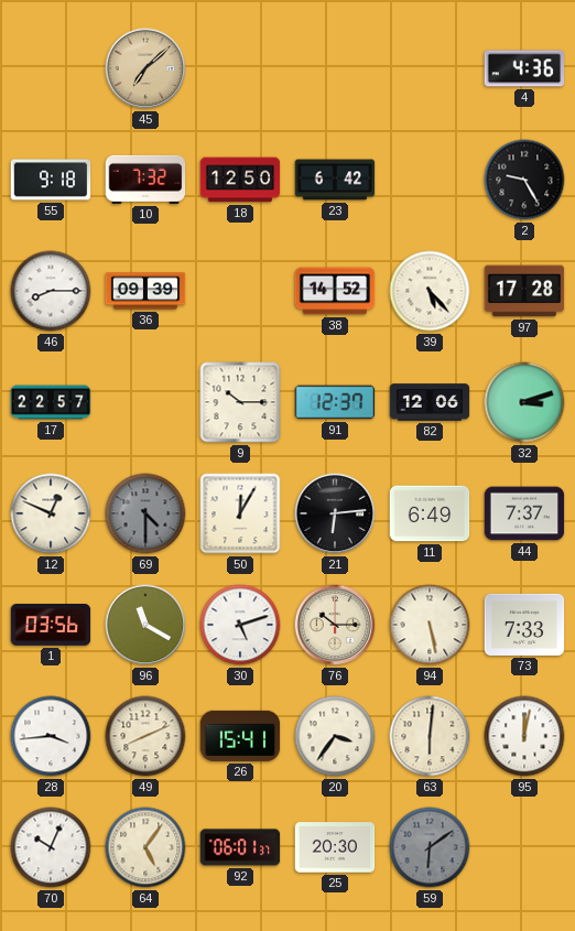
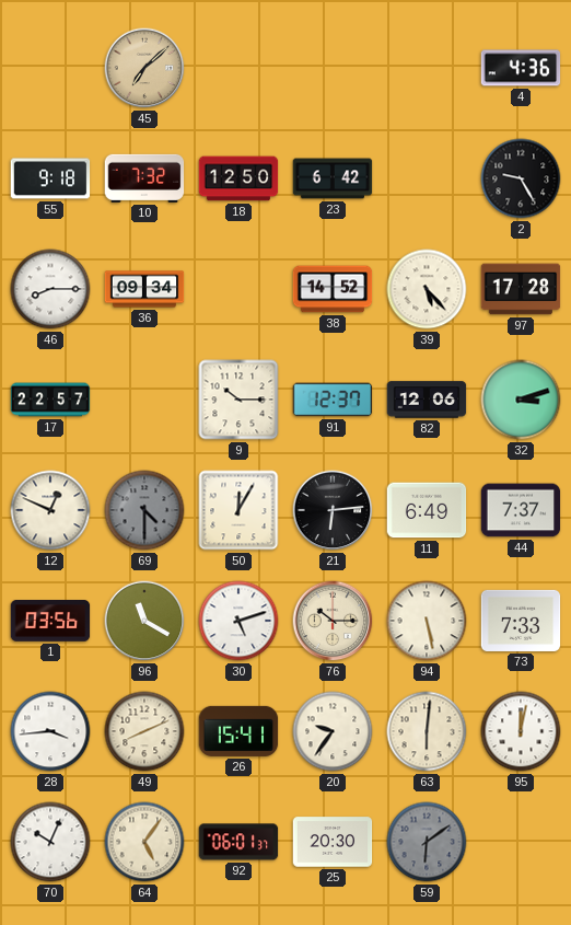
36: 09:39 -> 09:34 (144, 289)
20: 3:36 -> 9:36 (333, 731)
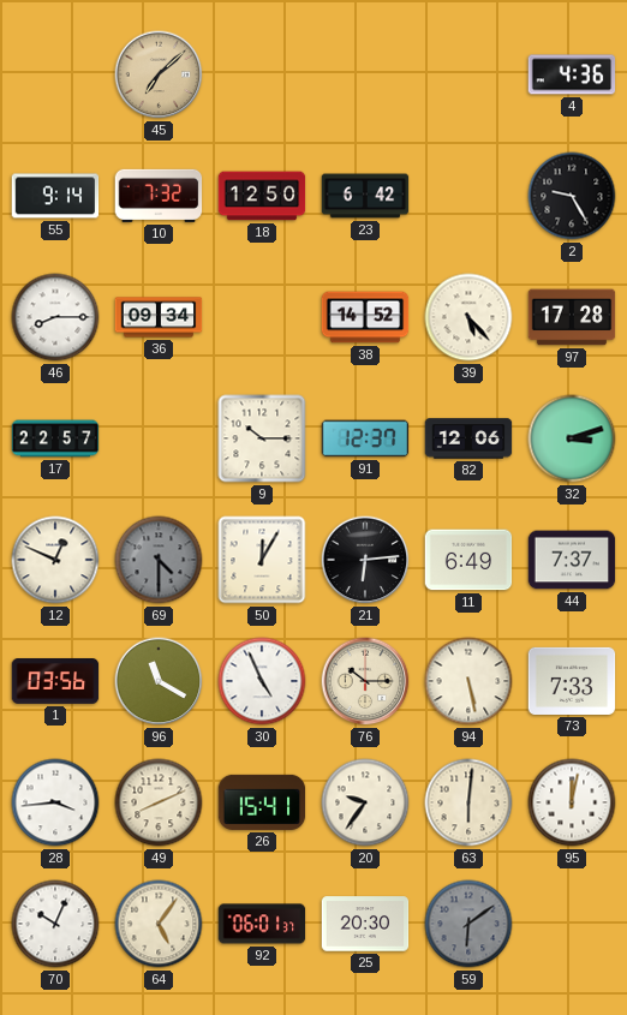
55: 9:18 -> 9:14 (55, 196)
30: 5:12 -> 4:56 (262, 681)
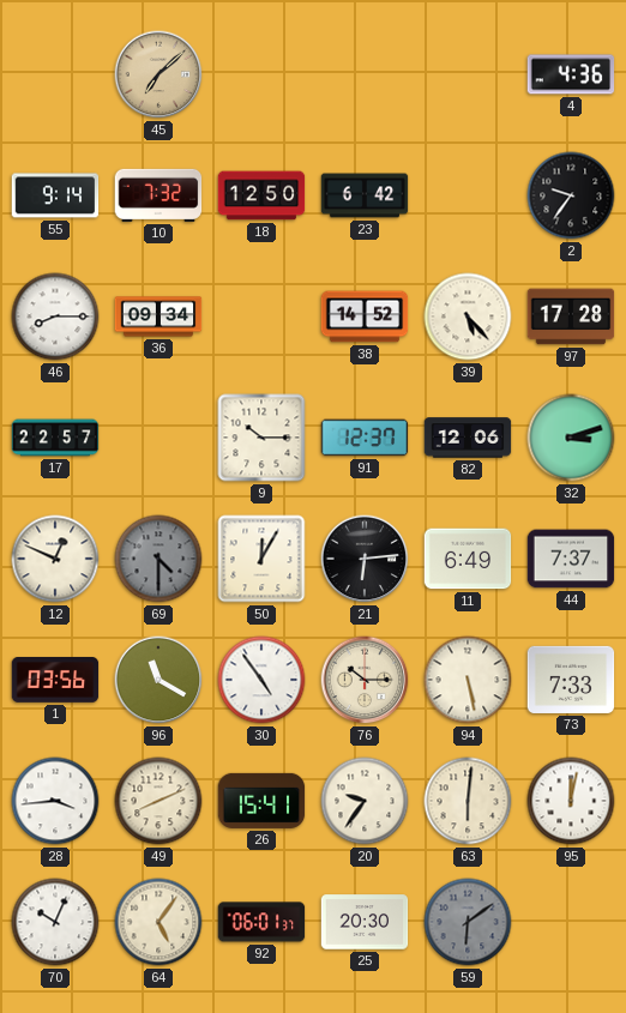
2: 9:25 -> 9:36 (571, 195)
30: 4:56 -> 4:54 (261, 680)
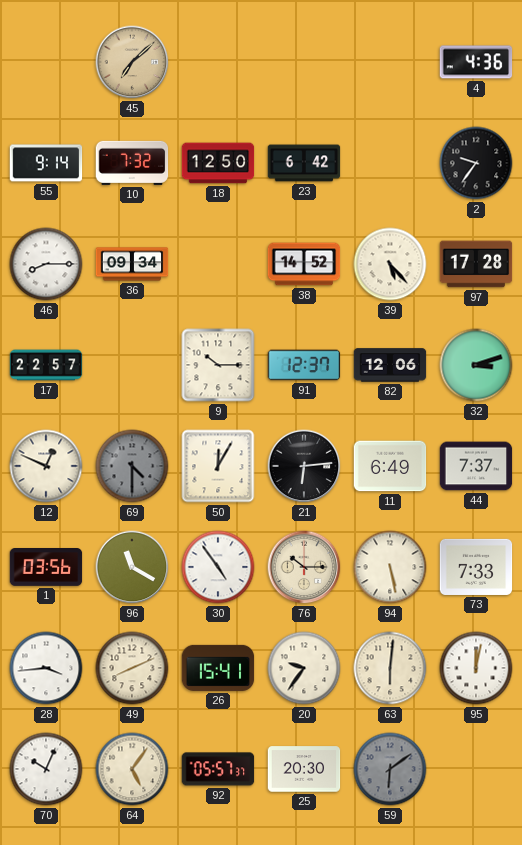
92: 06:01 -> 05:57 (218, 769)
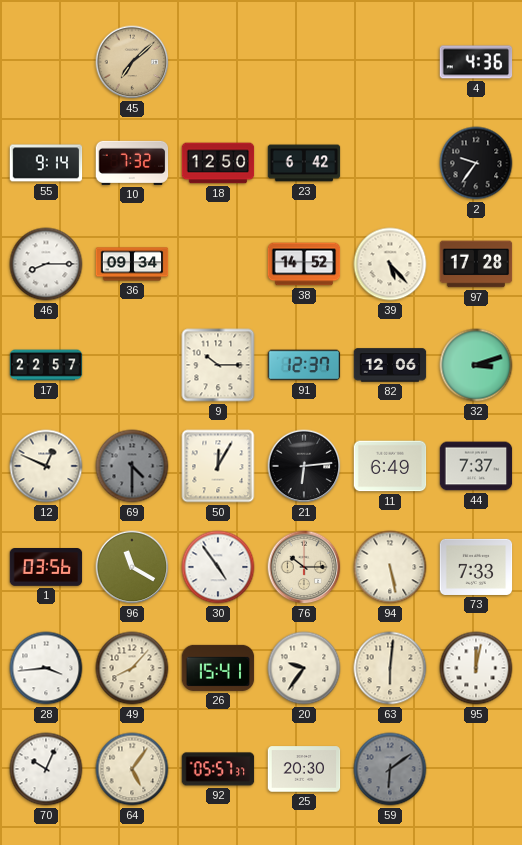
49: 8:11 -> 8:07 (132, 668)
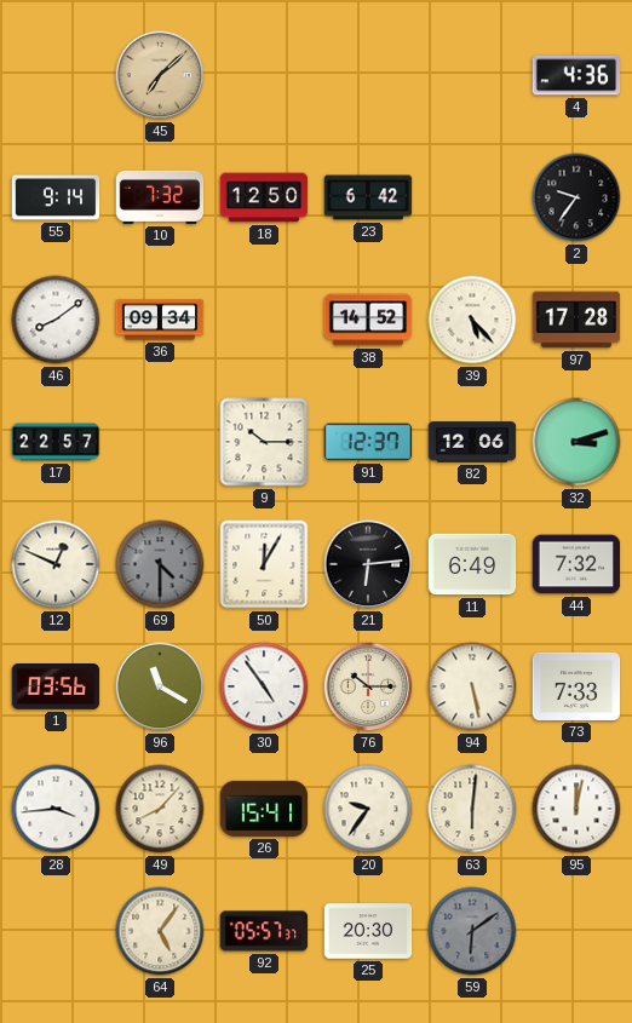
46: 8:15 -> 8:09 (56, 320)
44: 7:37 -> 7:32 (576, 564)
70: 10:04 -> none (46, 769)
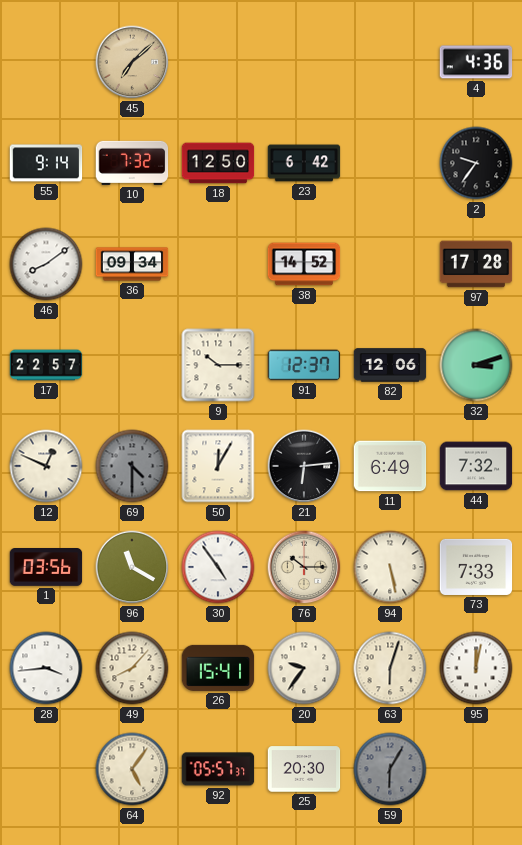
39: 5:23 -> none (472, 320)
63: 6:01 -> 6:03 (390, 668)
59: 6:09 -> 6:05 (390, 769)
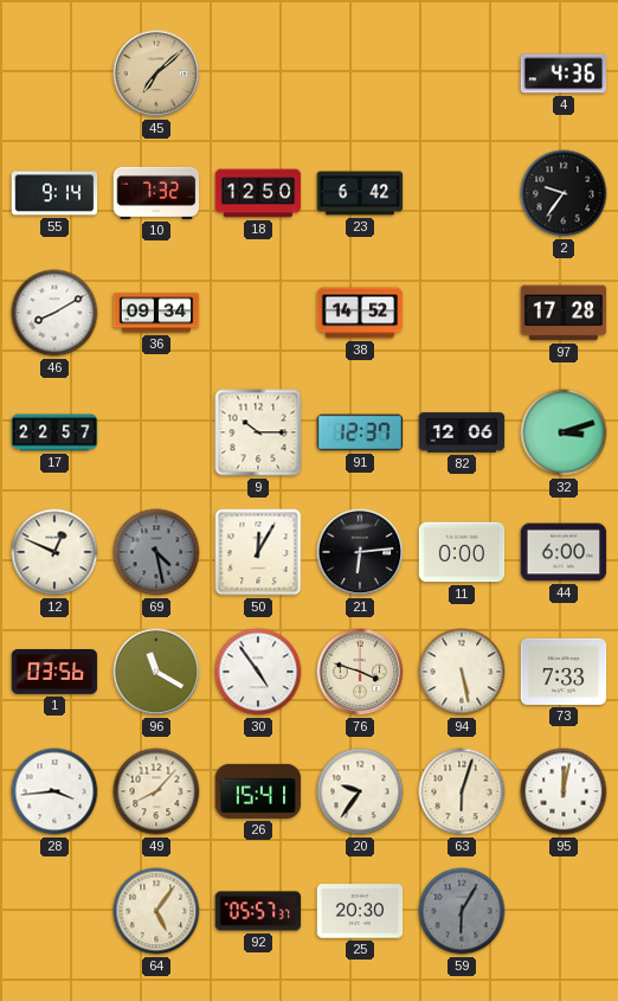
46: 8:09 -> 8:10 (54, 313)
69: 4:30 -> 4:28 (156, 552)
11: 6:49 -> 0:00 (462, 552)
44: 7:32 -> 6:00 (564, 552)
76: 10:15 -> 3:48 (360, 672)
